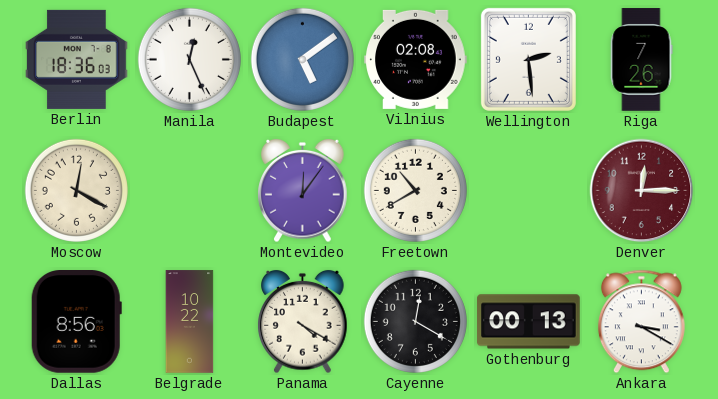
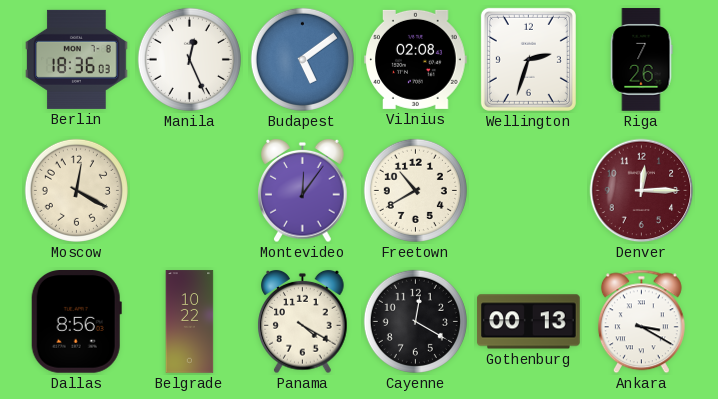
Wellington: 2:29 -> 2:33 (528, 59)
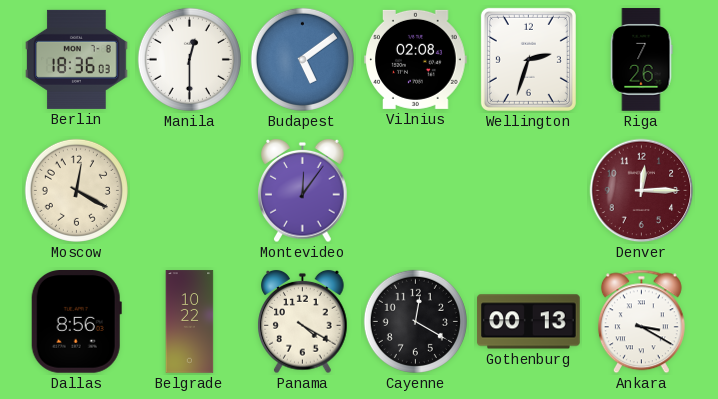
Manila: 12:26 -> 12:30 (189, 59)
Freetown: 10:40 -> none (415, 190)
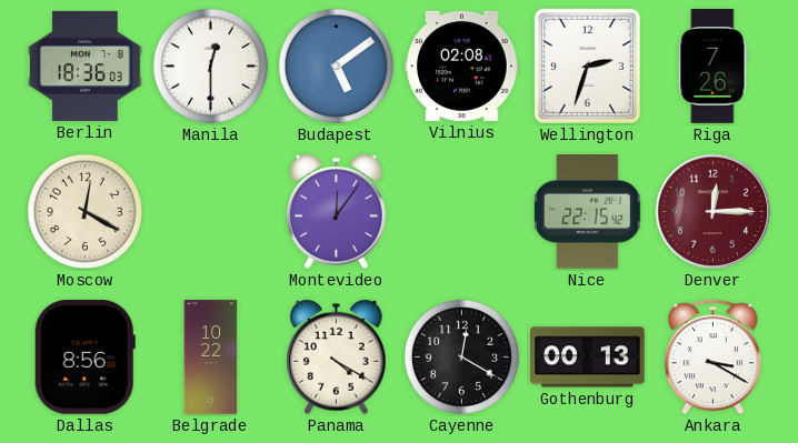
Nice: none -> 22:15 (588, 212)
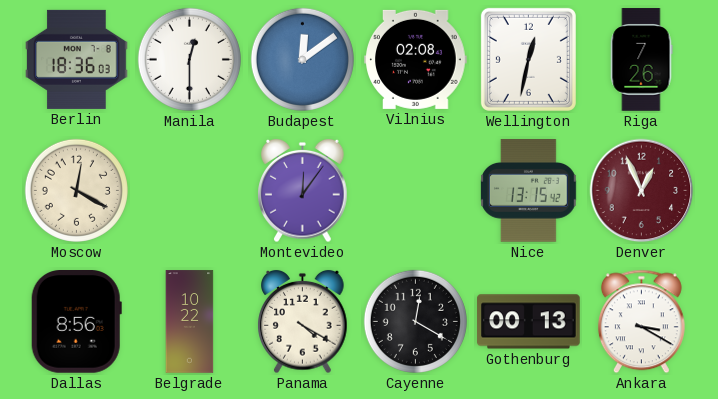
Budapest: 5:09 -> 12:09 (302, 59)
Wellington: 2:33 -> 12:32 (528, 59)
Nice: 22:15 -> 13:15 (529, 191)
Denver: 12:15 -> 12:56 (642, 191)
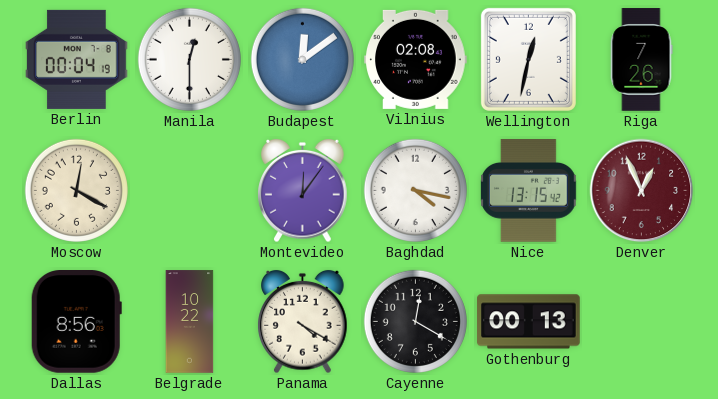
Berlin: 18:36 -> 00:04 (77, 59)
Baghdad: none -> 4:17 (415, 190)
Ankara: 3:20 -> none (641, 322)
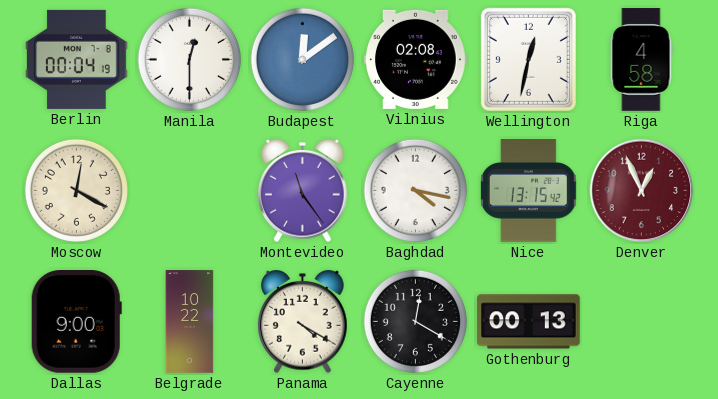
Riga: 7:26 -> 4:58 (641, 60)
Montevideo: 12:06 -> 11:24 (303, 191)
Dallas: 8:56 -> 9:00 (76, 322)
